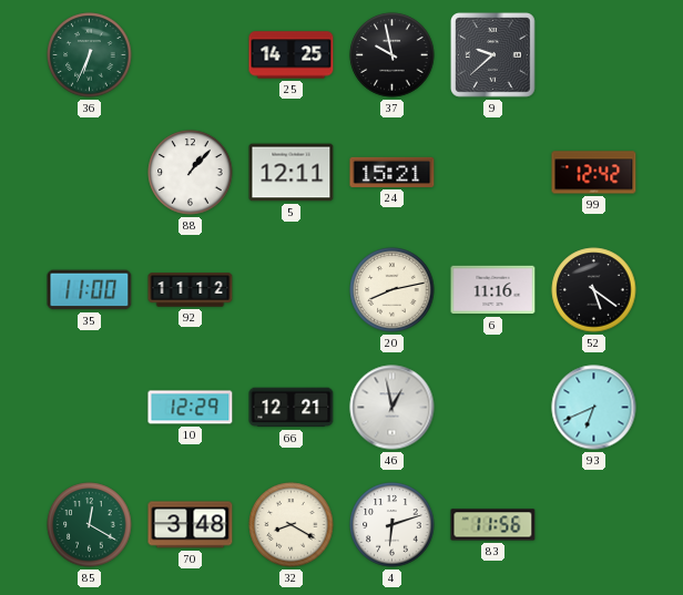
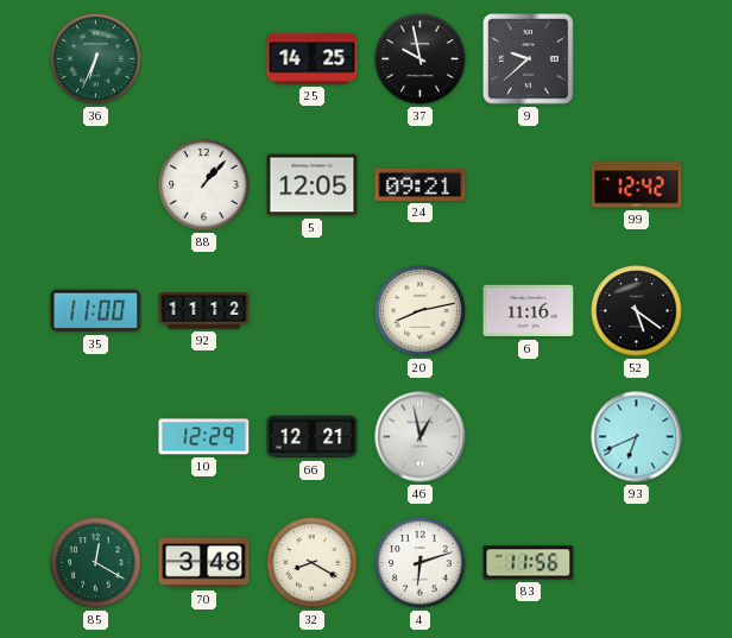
5: 12:11 -> 12:05 (313, 185)
24: 15:21 -> 09:21 (421, 184)
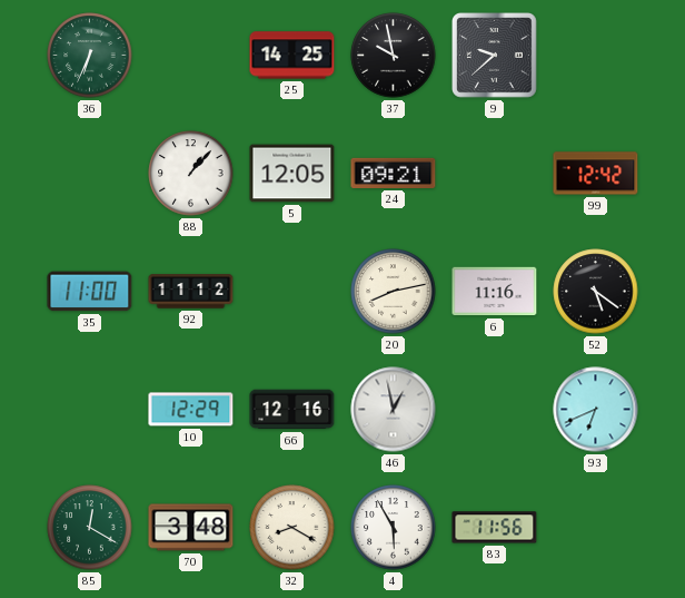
66: 12:21 -> 12:16 (292, 410)
4: 6:12 -> 5:55 (394, 528)
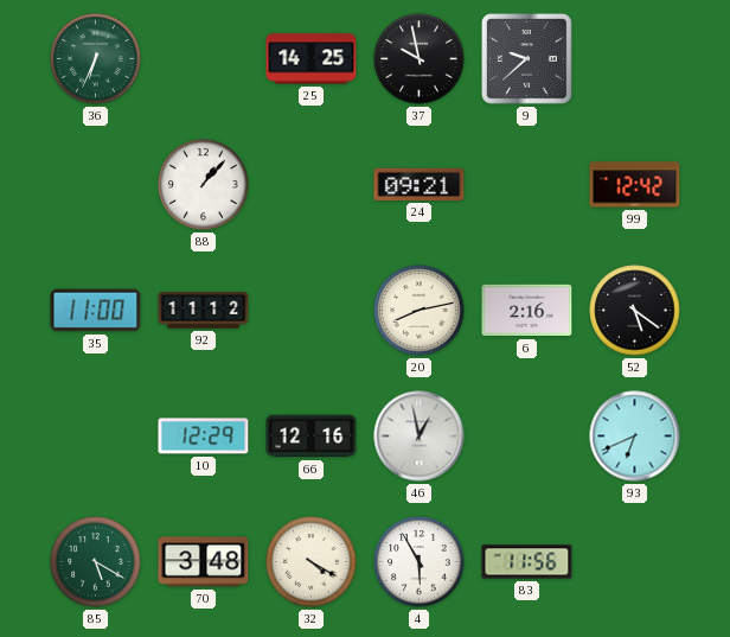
5: 12:05 -> none (292, 174)
6: 11:16 -> 2:16 (527, 311)
85: 12:20 -> 5:20 (96, 562)
32: 8:20 -> 4:20 (312, 562)
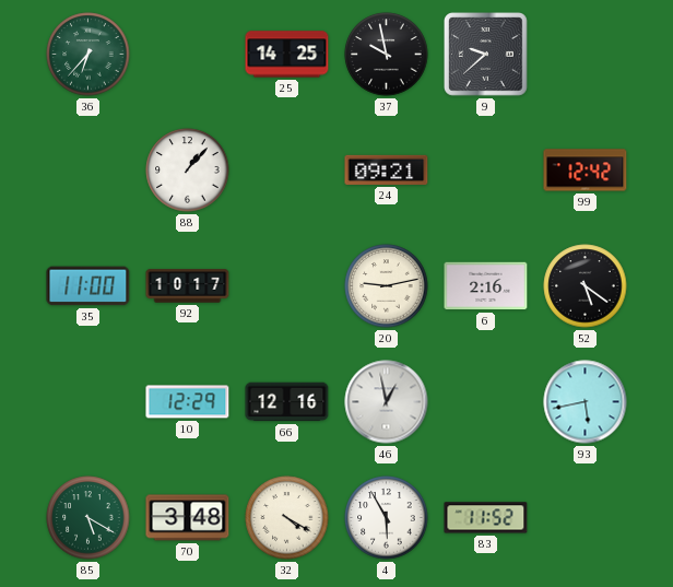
36: 6:34 -> 6:37 (88, 55)
92: 11:12 -> 10:17 (188, 286)
20: 8:13 -> 9:13 (387, 286)
93: 6:41 -> 5:43 (586, 402)
83: 11:56 -> 11:52 (486, 518)
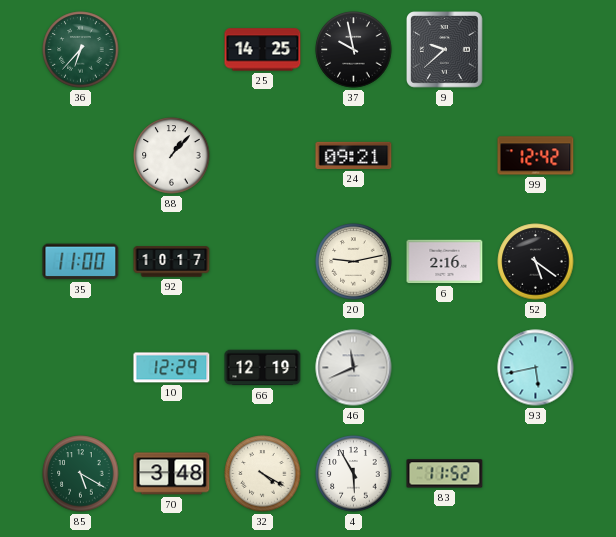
66: 12:16 -> 12:19 (263, 368)
46: 12:58 -> 11:41 (354, 368)
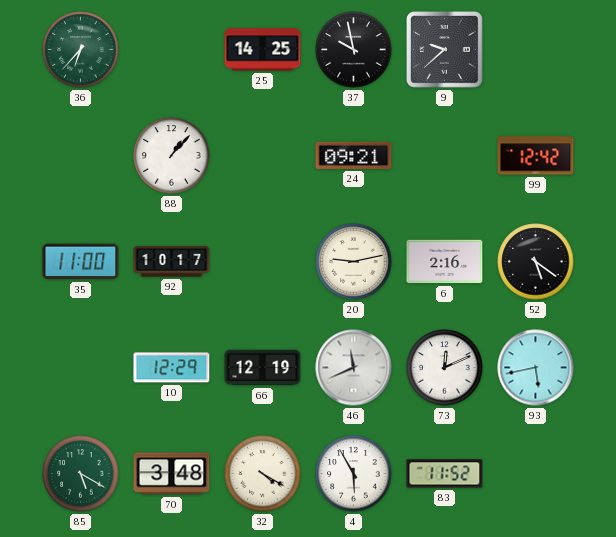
73: none -> 12:11 (445, 368)
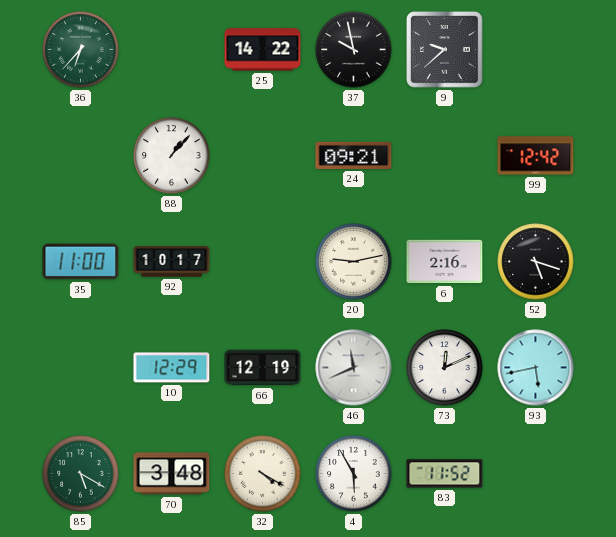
25: 14:25 -> 14:22 (263, 50)
52: 5:21 -> 5:18 (536, 262)
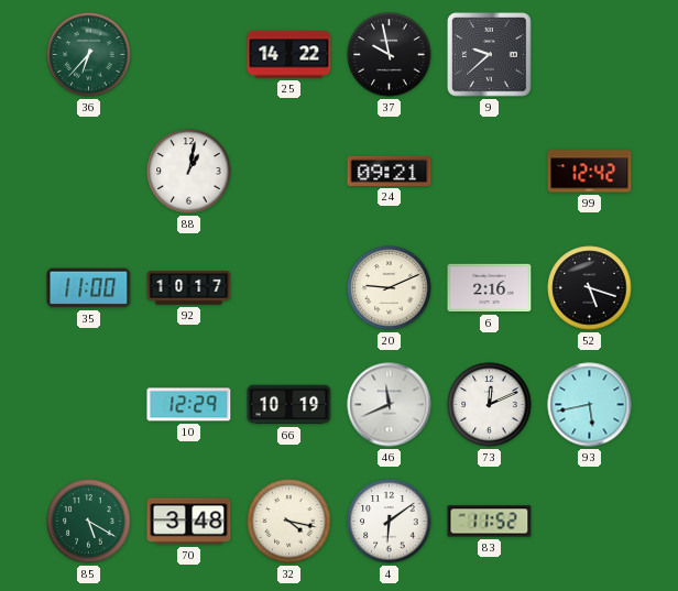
88: 1:07 -> 1:02 (189, 172)
20: 9:13 -> 9:11 (390, 288)
66: 12:19 -> 10:19 (289, 405)
32: 4:20 -> 4:17 (289, 522)
4: 5:55 -> 6:09 (390, 522)
